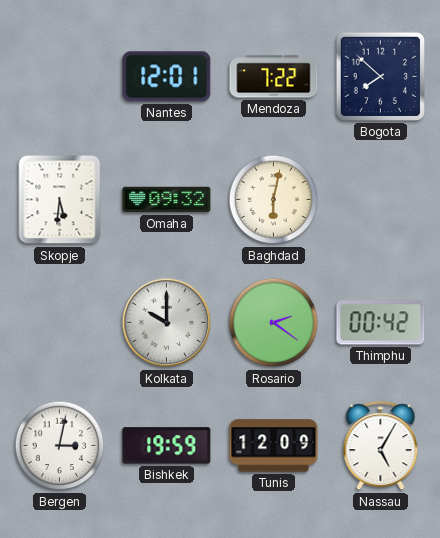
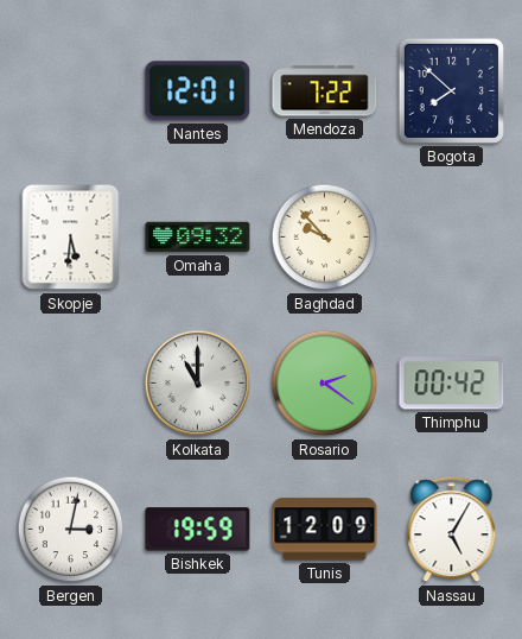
Baghdad: 6:02 -> 9:53 (325, 238)
Kolkata: 10:00 -> 11:00 (198, 384)
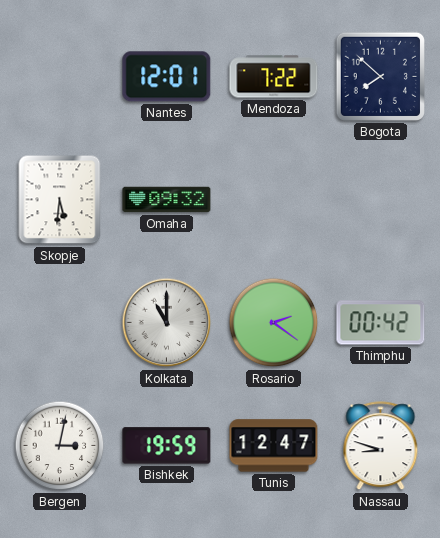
Baghdad: 9:53 -> none (325, 238)
Tunis: 12:09 -> 12:47 (274, 446)
Nassau: 5:05 -> 8:48 (381, 446)
